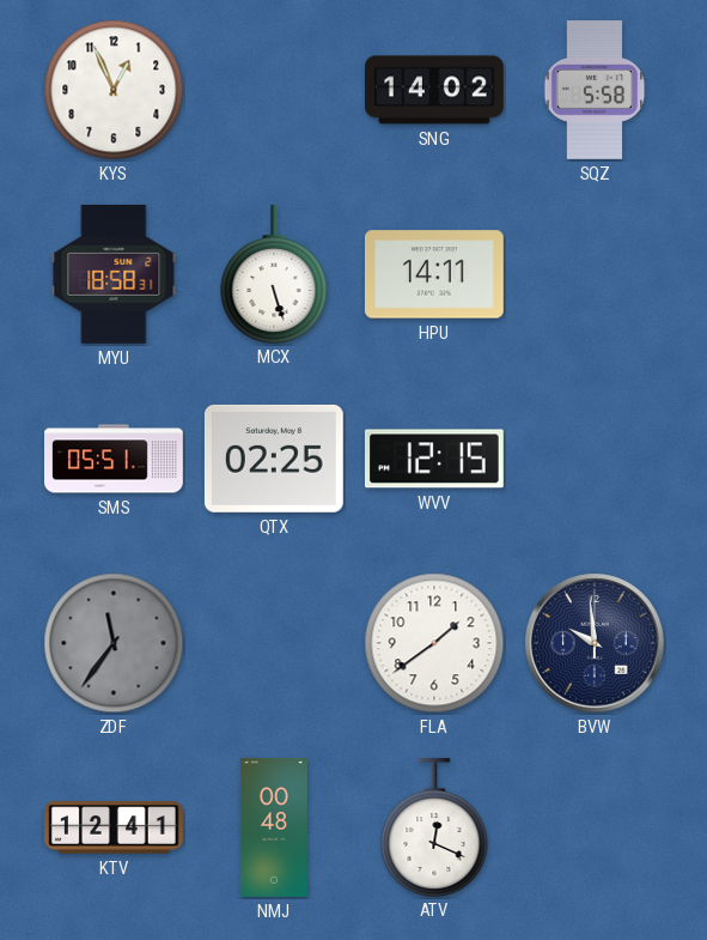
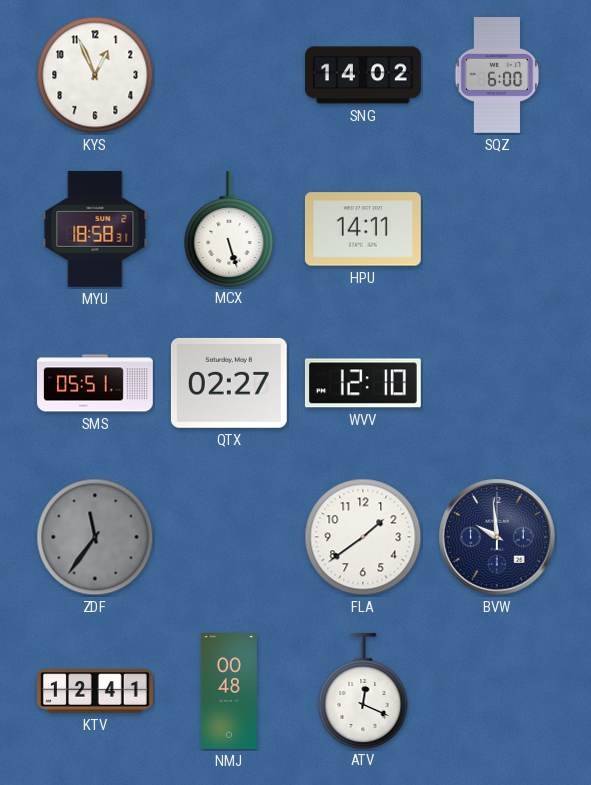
SQZ: 5:58 -> 6:00 (497, 76)
QTX: 02:25 -> 02:27 (229, 383)
WVV: 12:15 -> 12:10 (363, 383)
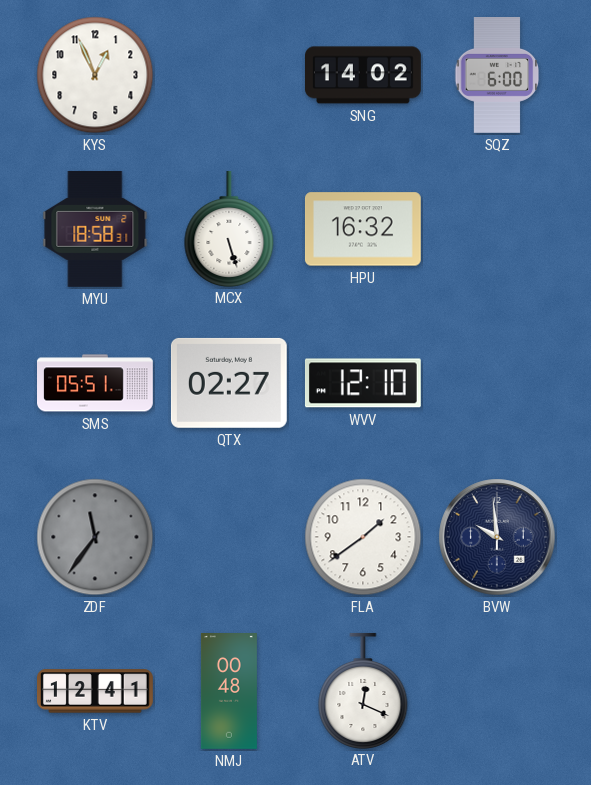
HPU: 14:11 -> 16:32 (363, 229)
